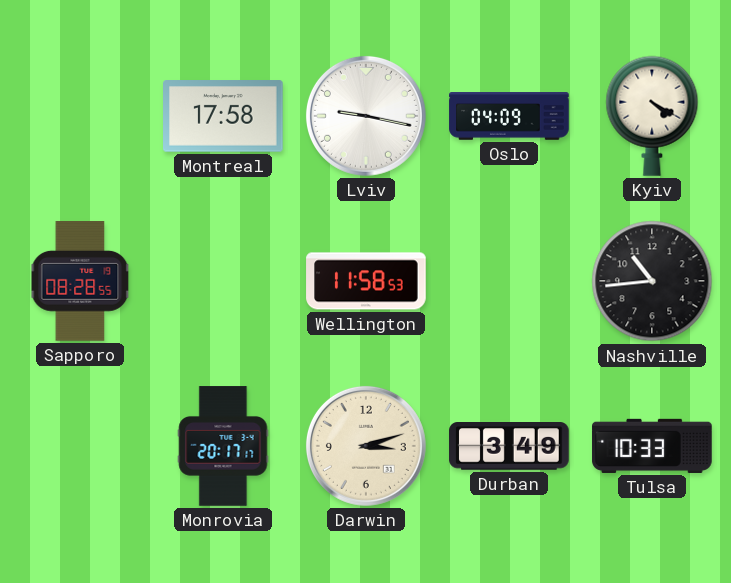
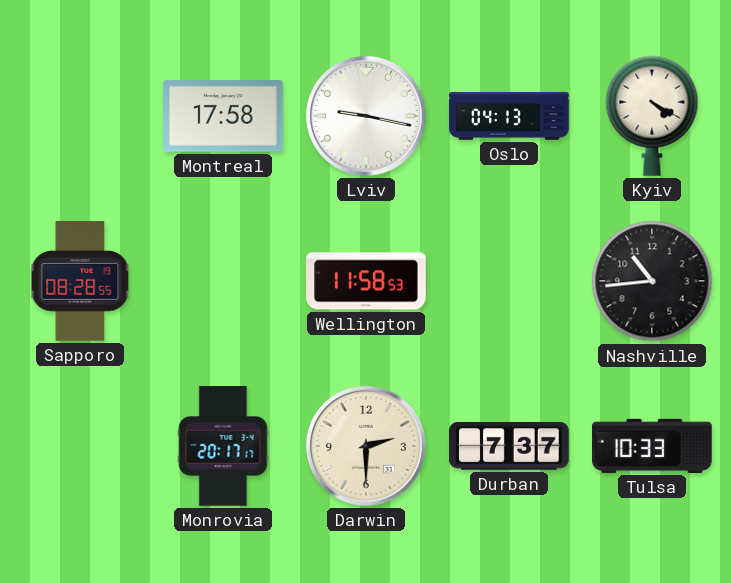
Oslo: 04:09 -> 04:13 (509, 116)
Darwin: 3:12 -> 2:30 (366, 446)
Durban: 3:49 -> 7:37 (509, 447)
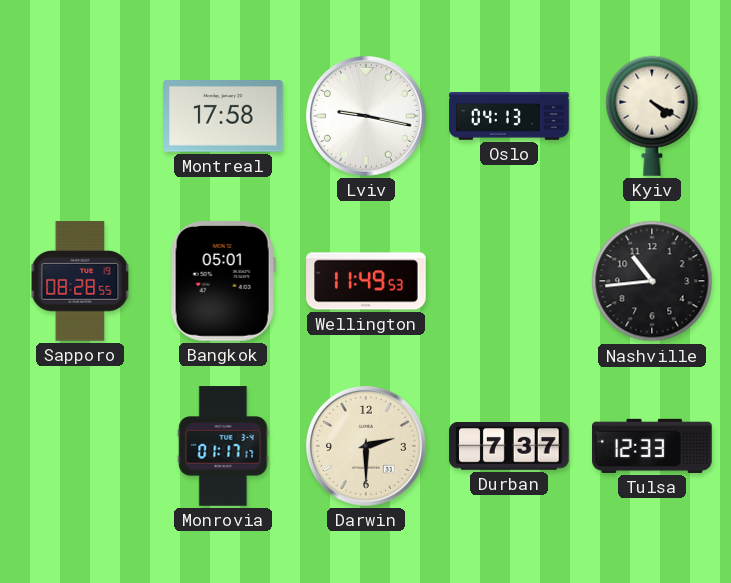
Bangkok: none -> 05:01 (223, 282)
Wellington: 11:58 -> 11:49 (366, 281)
Monrovia: 20:17 -> 01:17 (223, 446)
Tulsa: 10:33 -> 12:33 (652, 446)
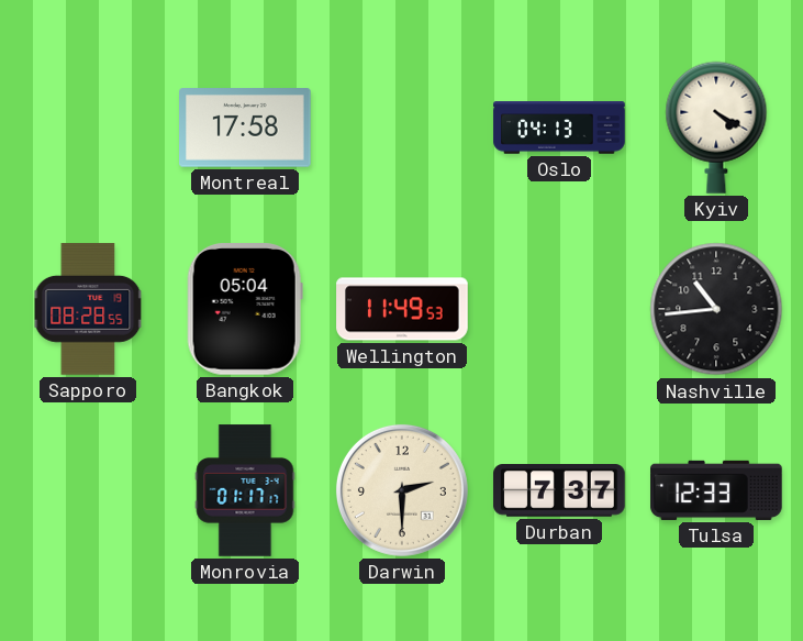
Lviv: 9:17 -> none (366, 116)
Bangkok: 05:01 -> 05:04 (245, 310)
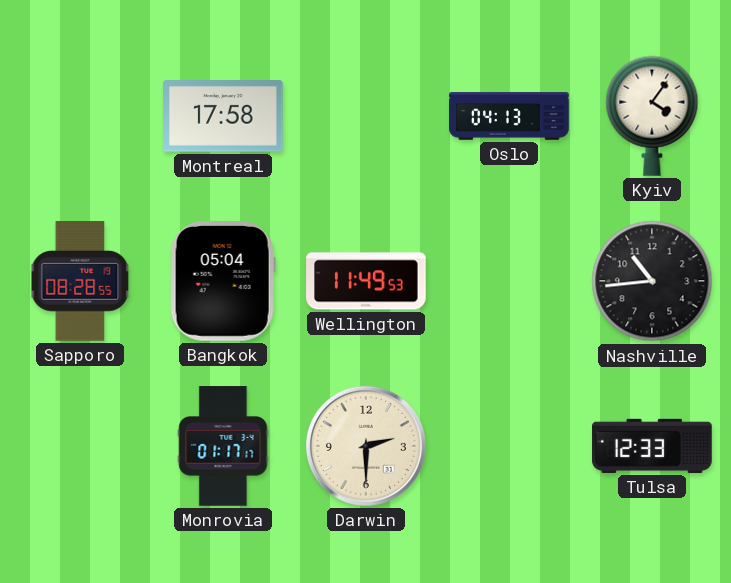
Kyiv: 4:20 -> 4:06 (652, 116)
Durban: 7:37 -> none (559, 491)
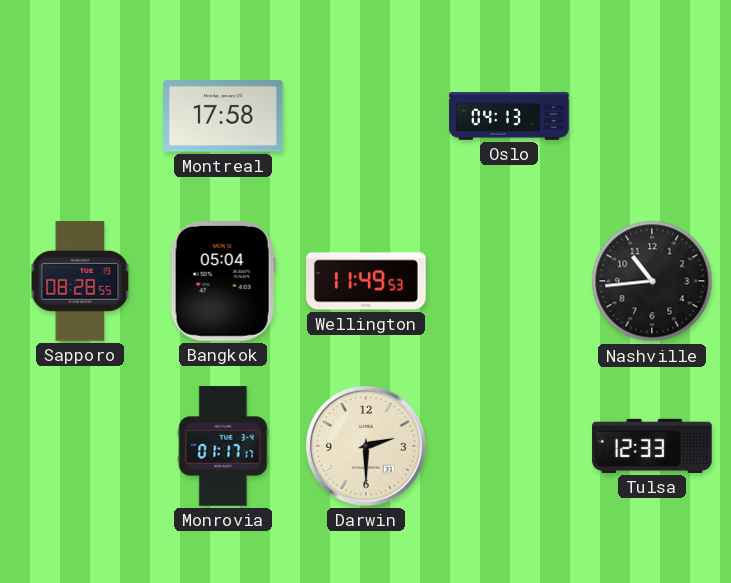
Kyiv: 4:06 -> none (652, 116)
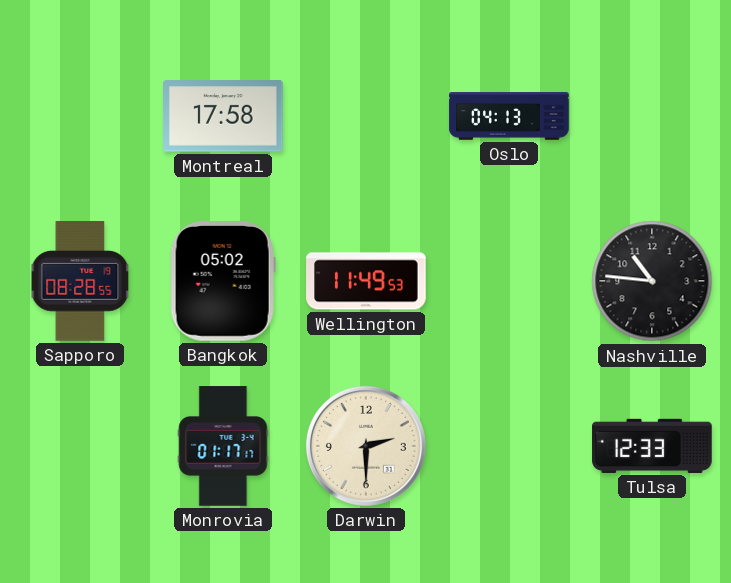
Bangkok: 05:04 -> 05:02 (223, 282)
Nashville: 10:44 -> 10:46 (652, 281)
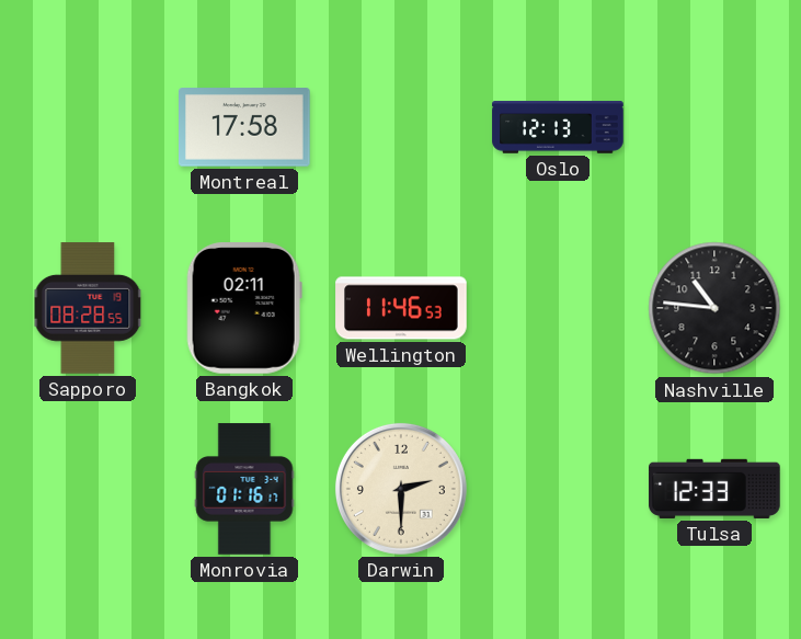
Oslo: 04:13 -> 12:13 (558, 127)
Bangkok: 05:02 -> 02:11 (244, 309)
Wellington: 11:49 -> 11:46 (401, 308)
Monrovia: 01:17 -> 01:16 (244, 489)
